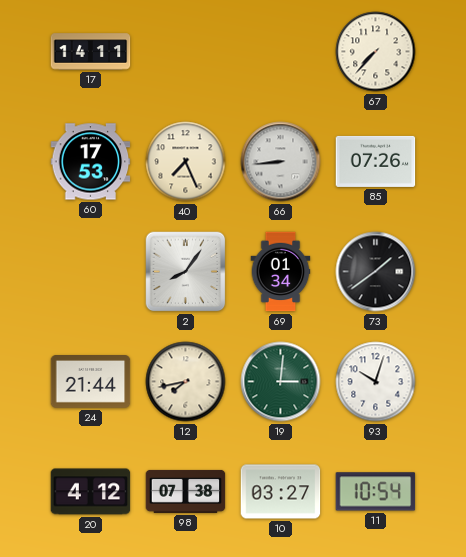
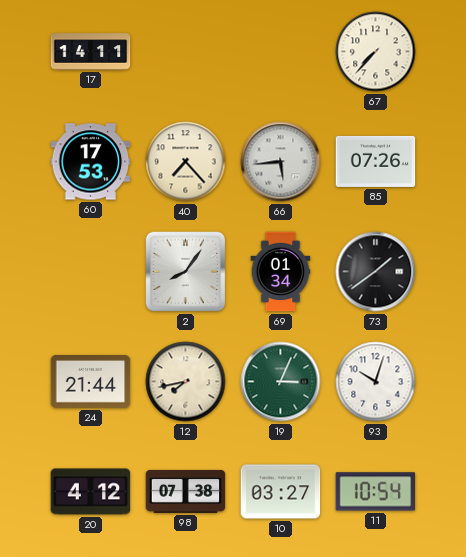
40: 7:26 -> 7:23 (186, 162)
66: 8:44 -> 5:44 (281, 162)
19: 3:01 -> 3:04 (281, 382)
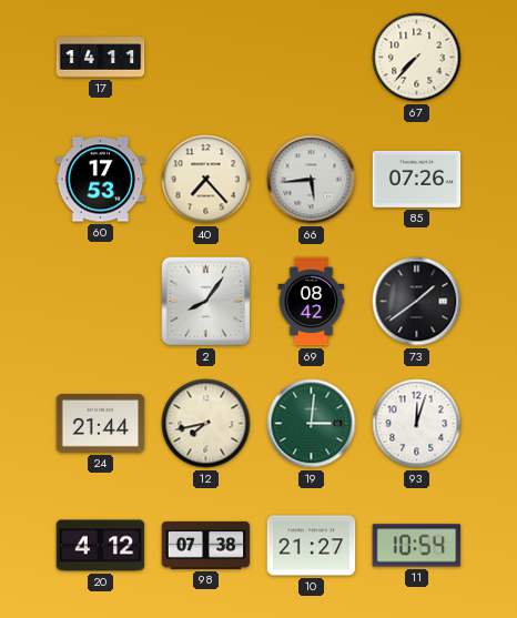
69: 01:34 -> 08:42 (312, 302)
19: 3:04 -> 3:01 (312, 424)
93: 10:03 -> 12:03 (417, 424)
10: 03:27 -> 21:27 (312, 546)
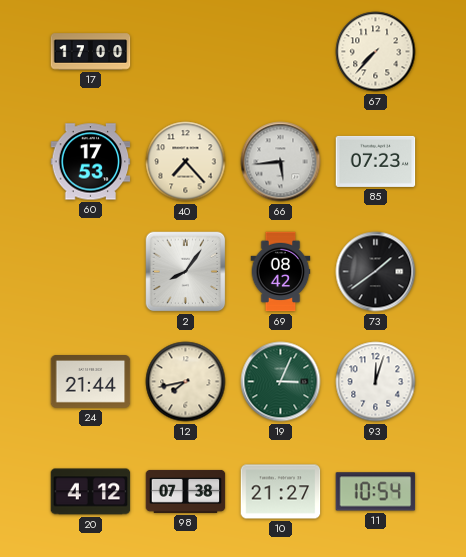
17: 14:11 -> 17:00 (91, 52)
85: 07:26 -> 07:23 (376, 161)
19: 3:01 -> 3:04 (281, 382)
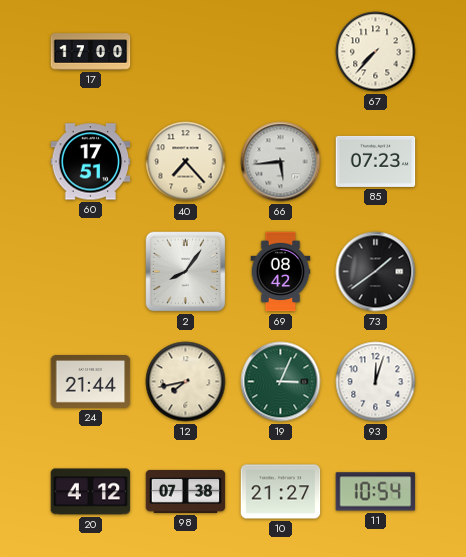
60: 17:53 -> 17:51 (91, 162)
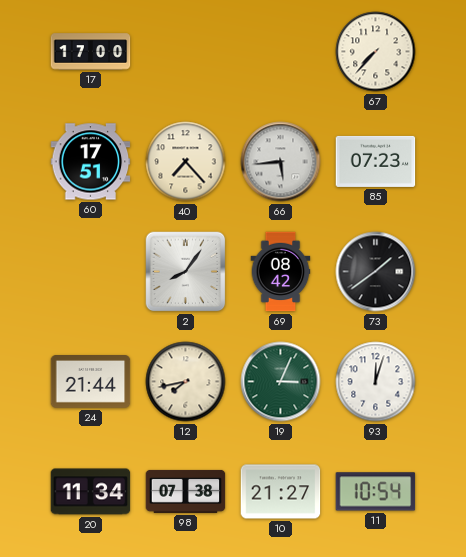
20: 4:12 -> 11:34 (91, 492)
